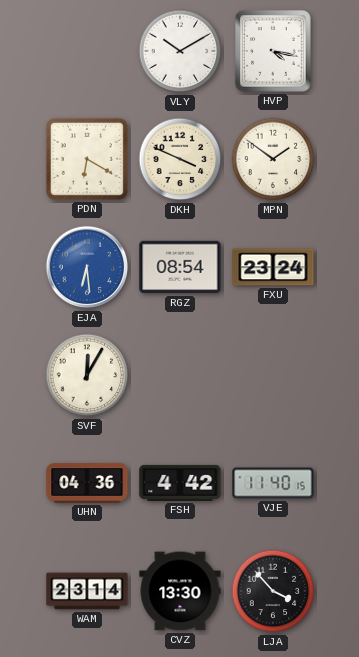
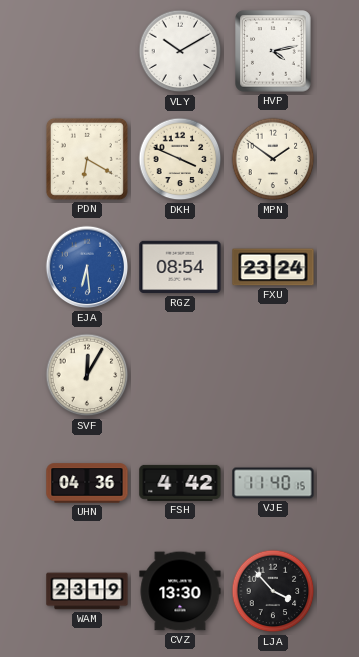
HVP: 4:17 -> 4:13 (273, 51)
WAM: 23:14 -> 23:19 (87, 591)
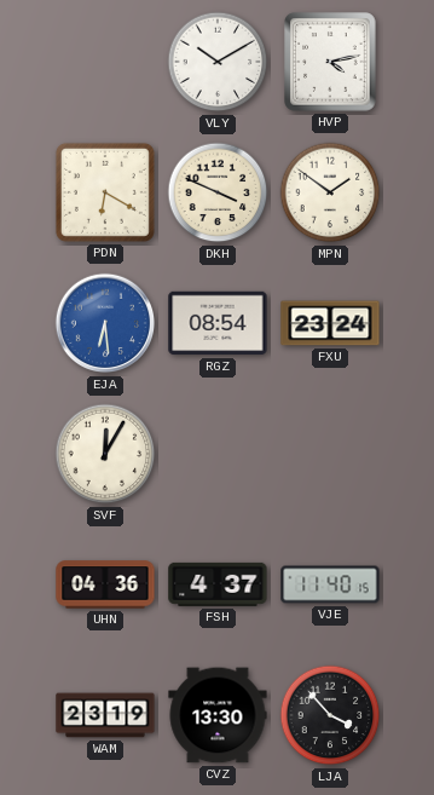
FSH: 4:42 -> 4:37 (218, 584)
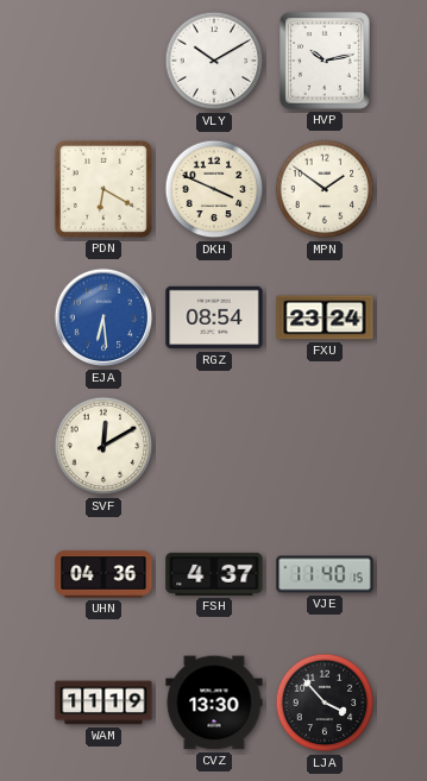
HVP: 4:13 -> 10:13 (325, 61)
SVF: 12:05 -> 12:10 (103, 446)
WAM: 23:19 -> 11:19 (103, 703)
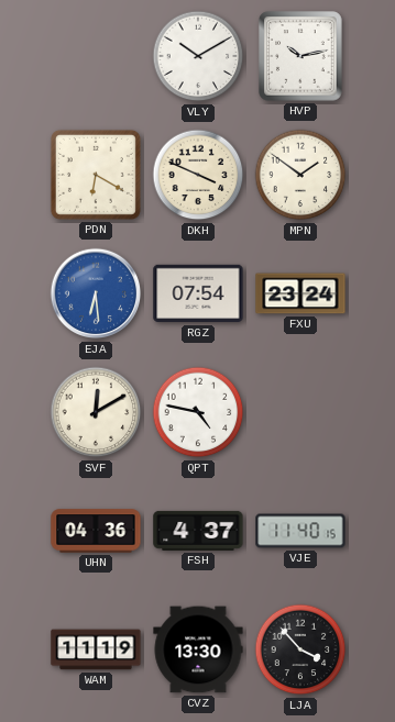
RGZ: 08:54 -> 07:54 (198, 293)
QPT: none -> 4:47 (198, 412)
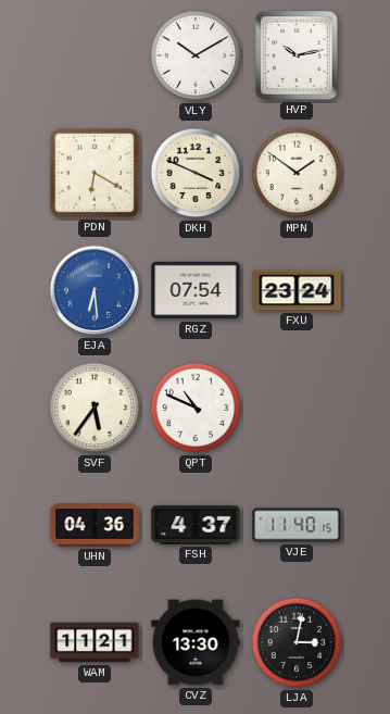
SVF: 12:10 -> 5:36 (95, 408)
QPT: 4:47 -> 10:49 (196, 408)
WAM: 11:19 -> 11:21 (95, 642)
LJA: 3:53 -> 3:02 (297, 642)
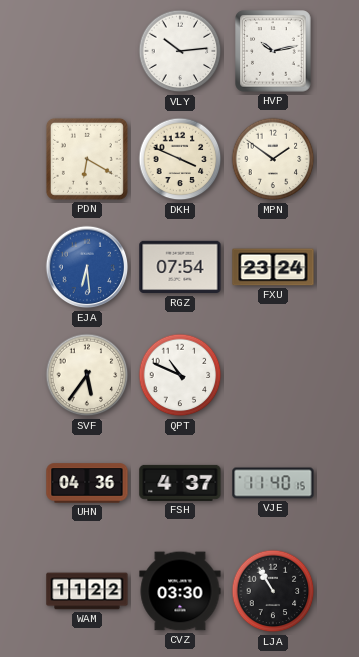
VLY: 10:10 -> 10:14 (180, 51)
WAM: 11:21 -> 11:22 (87, 591)
CVZ: 13:30 -> 03:30 (180, 591)
LJA: 3:02 -> 10:55 (273, 591)
